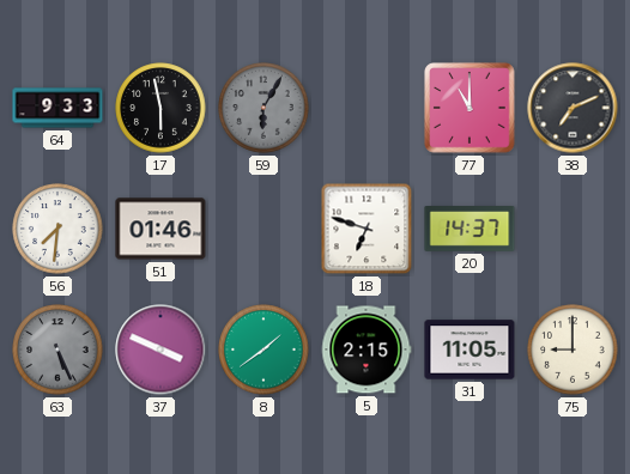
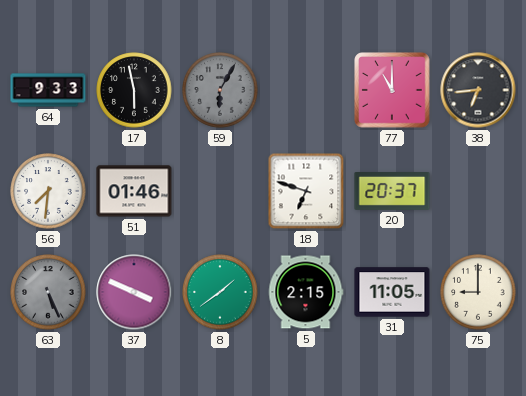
38: 7:11 -> 6:44 (478, 90)
20: 14:37 -> 20:37 (392, 192)
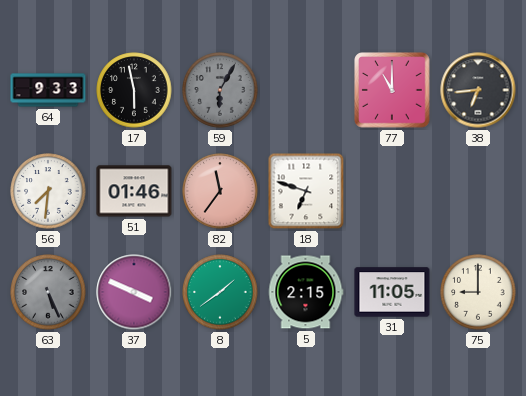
82: none -> 11:36 (220, 191)
20: 20:37 -> none (392, 192)
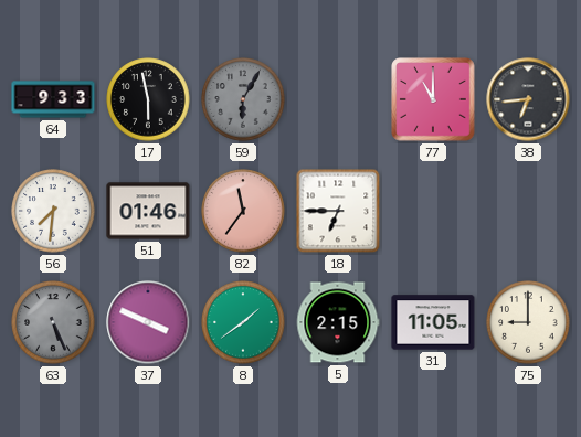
18: 6:48 -> 6:45 (338, 211)
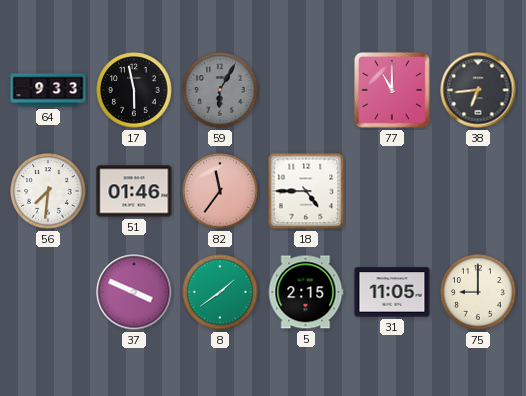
18: 6:45 -> 4:45 (306, 191)
63: 5:26 -> none (53, 322)
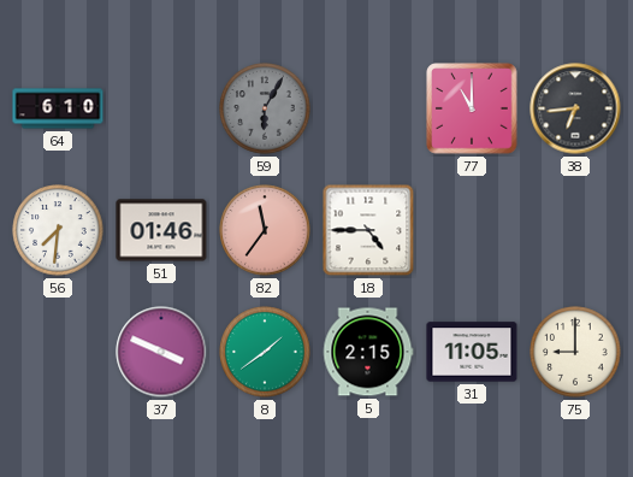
64: 9:33 -> 6:10 (58, 108)
17: 5:58 -> none (134, 90)
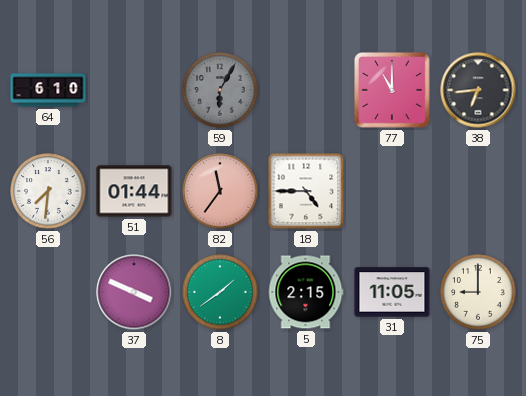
51: 01:46 -> 01:44 (134, 191)
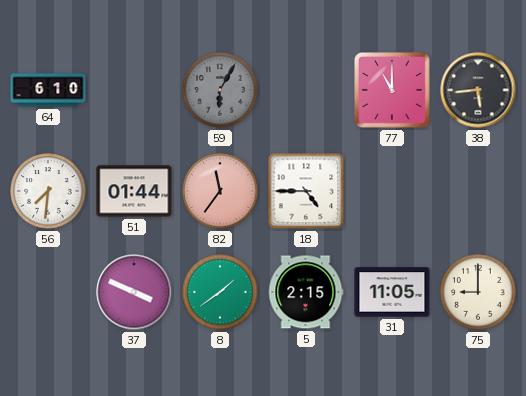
38: 6:44 -> 5:44 (478, 90)
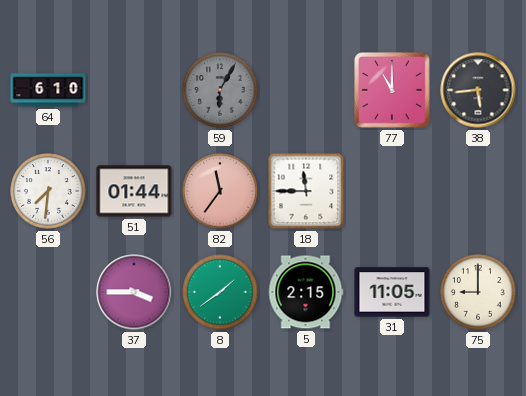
18: 4:45 -> 11:45 (306, 191)
37: 3:49 -> 3:45 (134, 292)
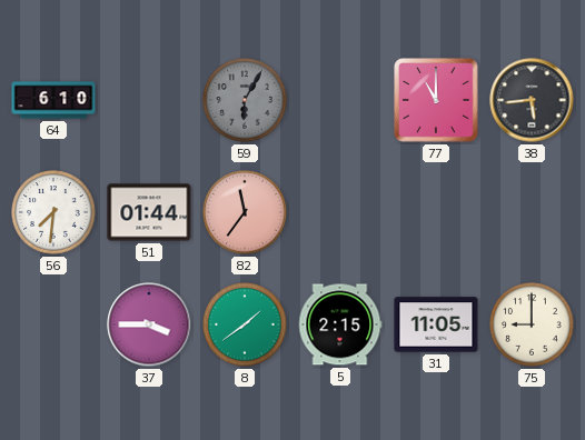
18: 11:45 -> none (306, 191)
